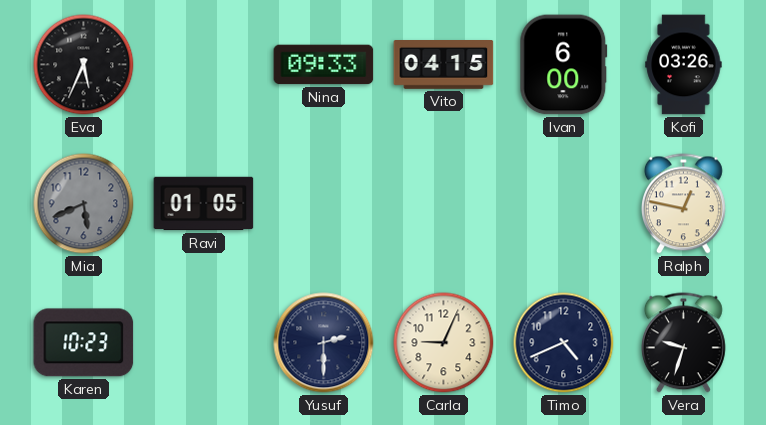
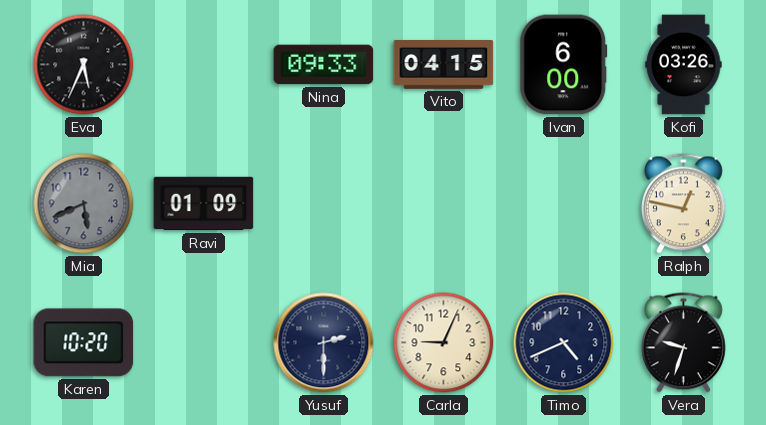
Ravi: 01:05 -> 01:09 (204, 204)
Karen: 10:23 -> 10:20 (84, 343)
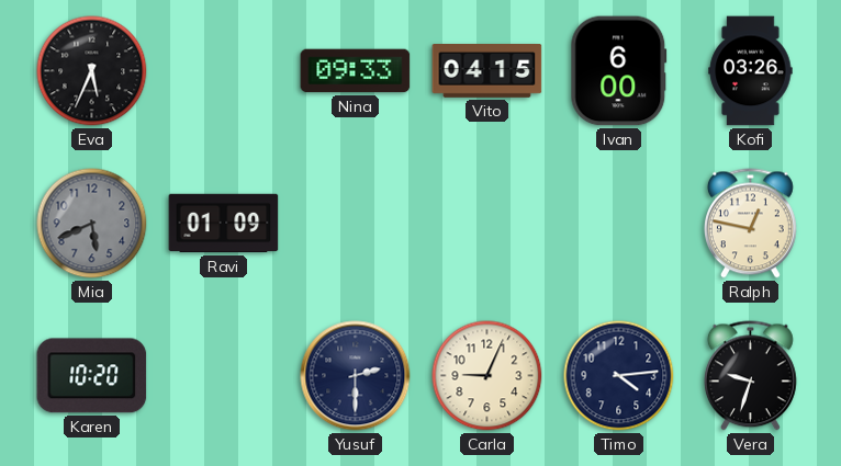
Timo: 4:41 -> 4:14 (619, 376)
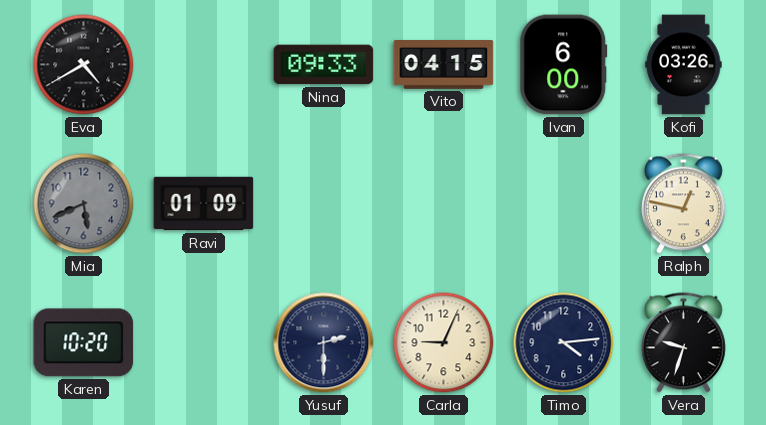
Eva: 5:34 -> 4:40 (84, 65)
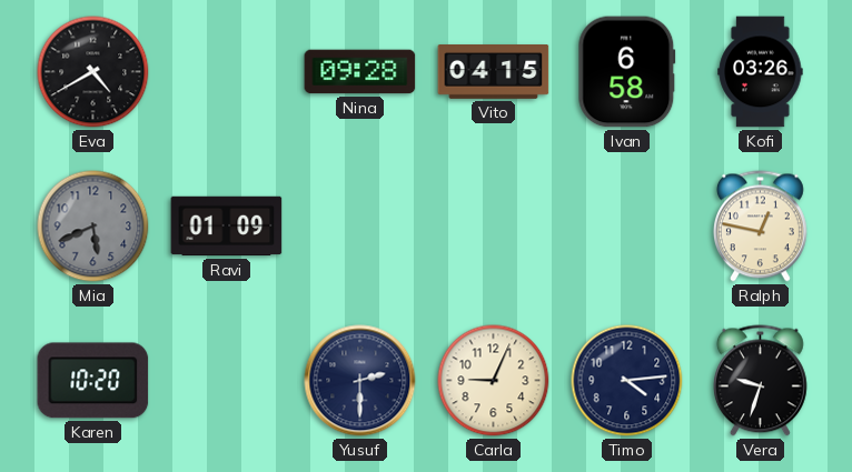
Nina: 09:33 -> 09:28 (360, 72)
Ivan: 6:00 -> 6:58 (627, 72)
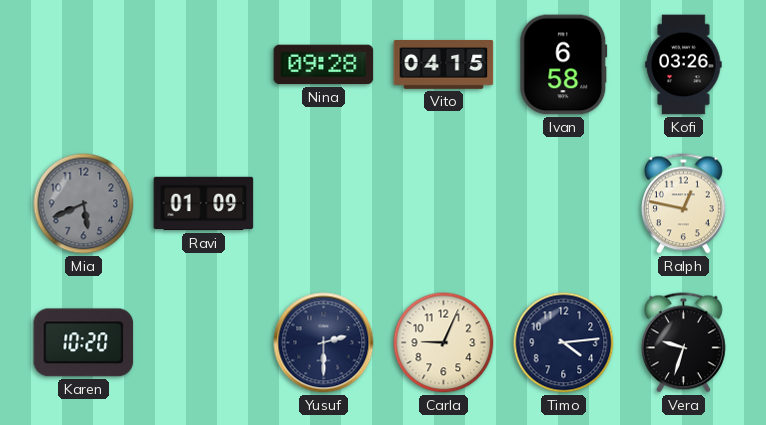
Eva: 4:40 -> none (93, 72)
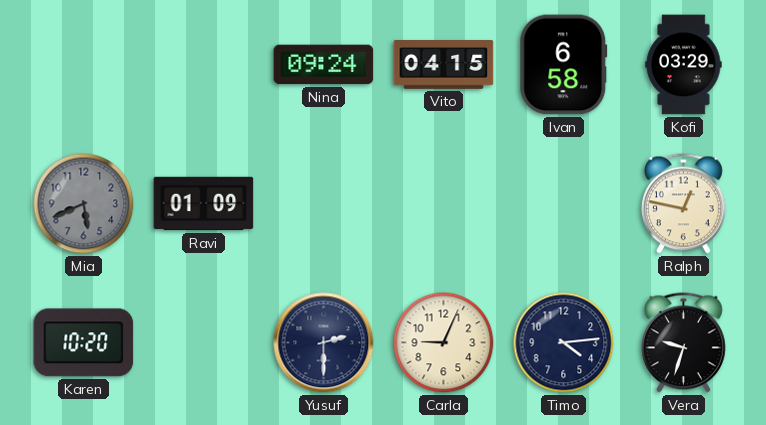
Nina: 09:28 -> 09:24 (324, 65)
Kofi: 03:26 -> 03:29 (684, 65)
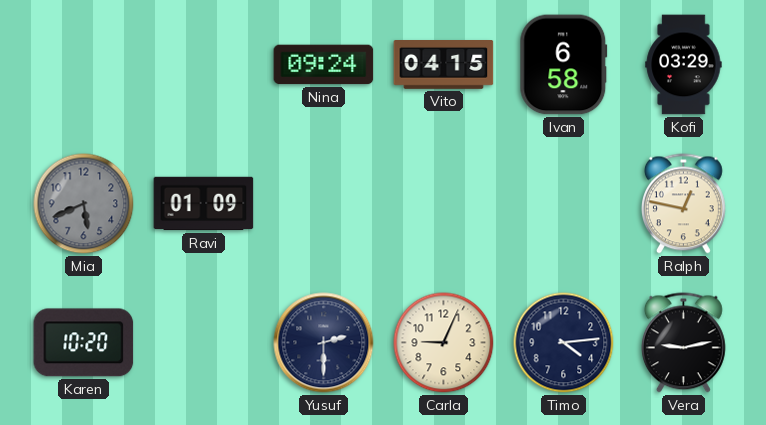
Vera: 9:33 -> 9:13 (683, 343)
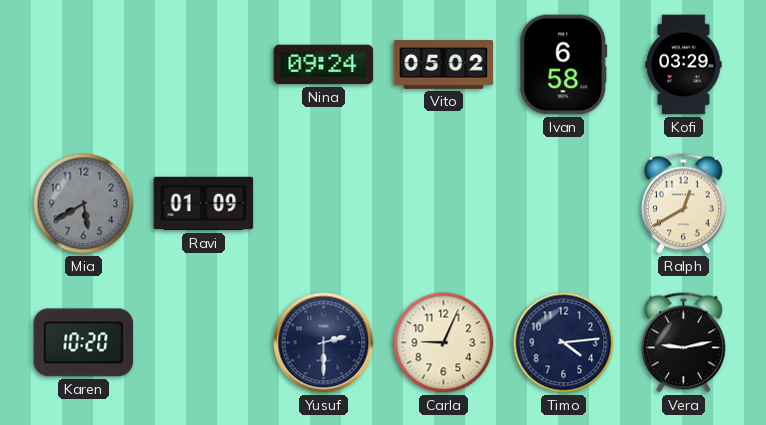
Vito: 04:15 -> 05:02 (444, 65)
Mia: 5:41 -> 5:40 (84, 204)
Ralph: 12:47 -> 12:40 (683, 204)
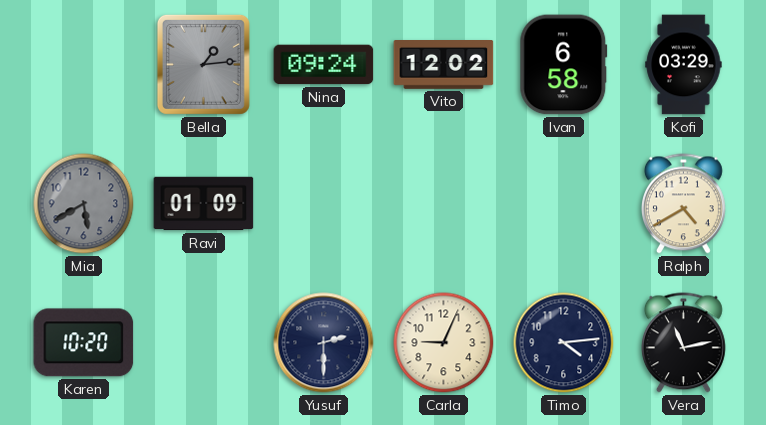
Bella: none -> 1:14 (203, 64)
Vito: 05:02 -> 12:02 (444, 65)
Ralph: 12:40 -> 4:40 (683, 204)
Vera: 9:13 -> 11:13 (683, 343)
